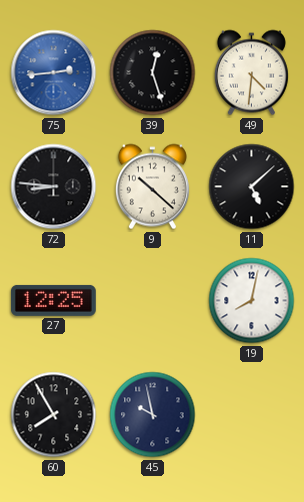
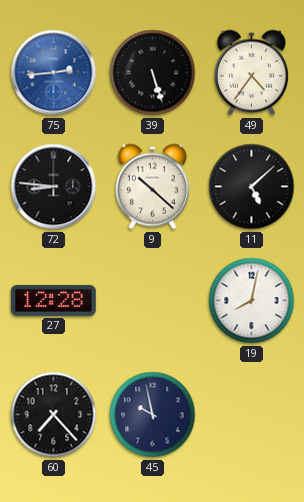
39: 12:27 -> 5:27 (153, 73)
49: 4:31 -> 4:36 (251, 73)
27: 12:25 -> 12:28 (53, 300)
60: 7:55 -> 7:23 (54, 415)
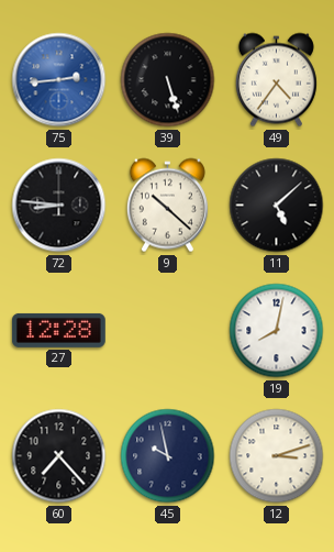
12: none -> 3:12 (277, 456)
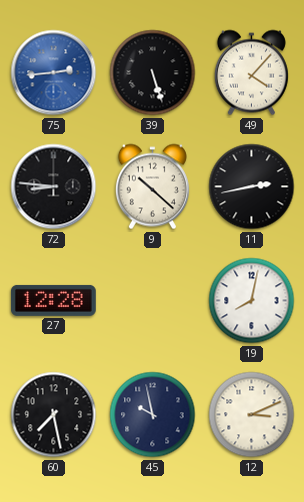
49: 4:36 -> 4:07 (251, 73)
11: 5:08 -> 2:43 (252, 187)
60: 7:23 -> 7:28 (54, 415)
12: 3:12 -> 3:11 (252, 415)
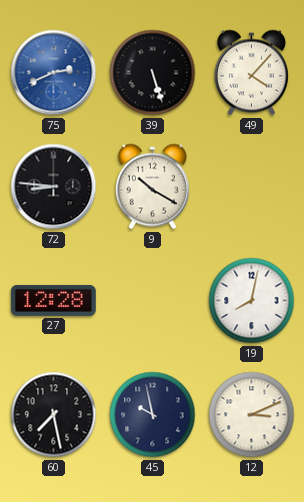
75: 2:44 -> 2:41 (54, 73)
9: 10:22 -> 10:20 (152, 187)
11: 2:43 -> none (252, 187)
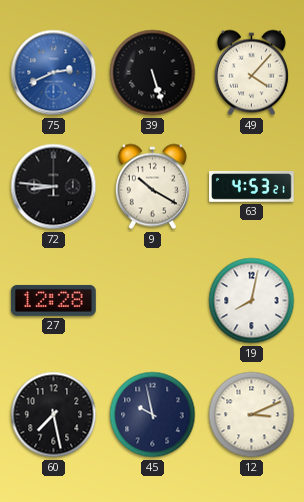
63: none -> 4:53 (252, 187)
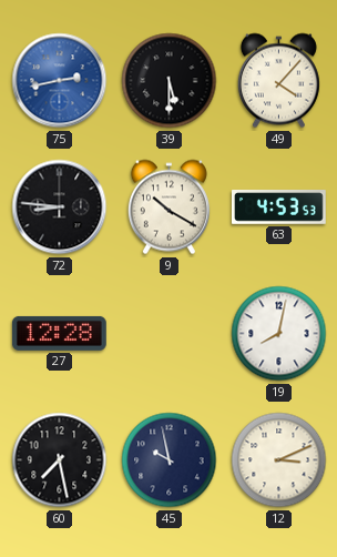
75: 2:41 -> 2:43 (60, 81)
39: 5:27 -> 5:30 (170, 81)
63: 4:53:21 -> 4:53:53 (279, 207)
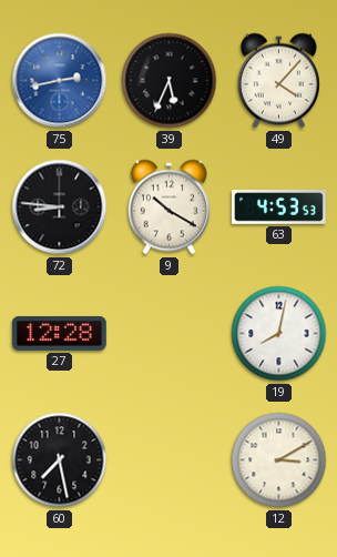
39: 5:30 -> 5:34 (170, 81)
45: 9:58 -> none (170, 460)
12: 3:11 -> 3:10 (279, 460)
